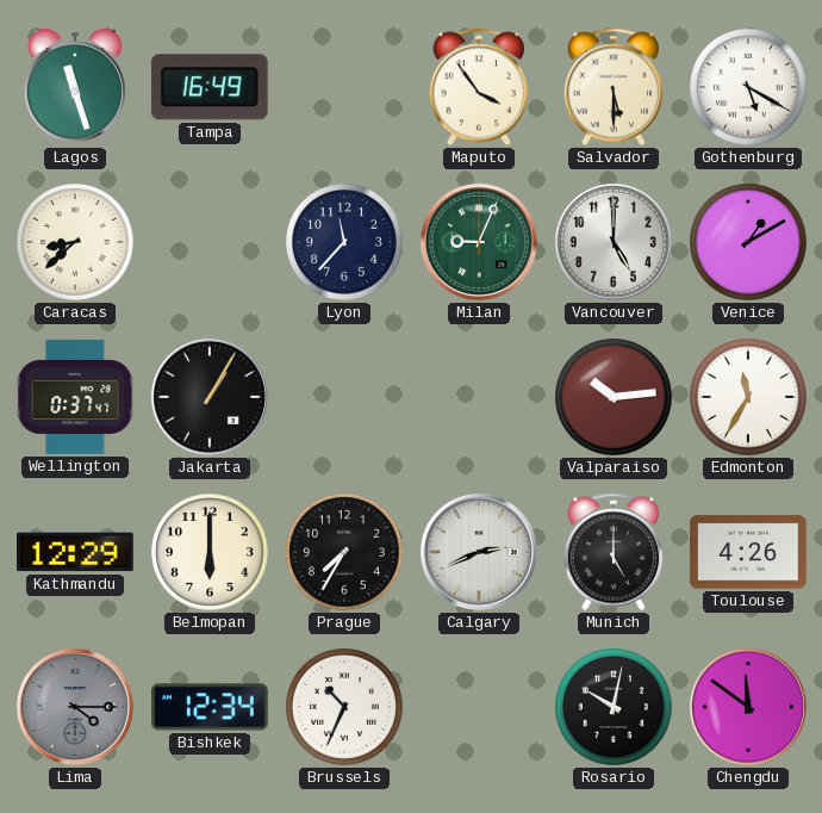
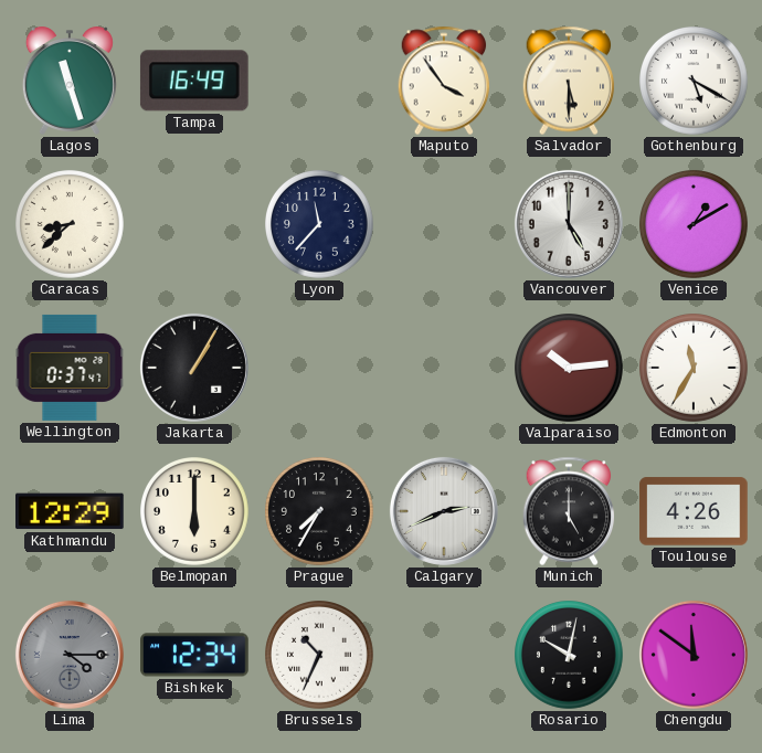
Milan: 9:04 -> none (479, 242)
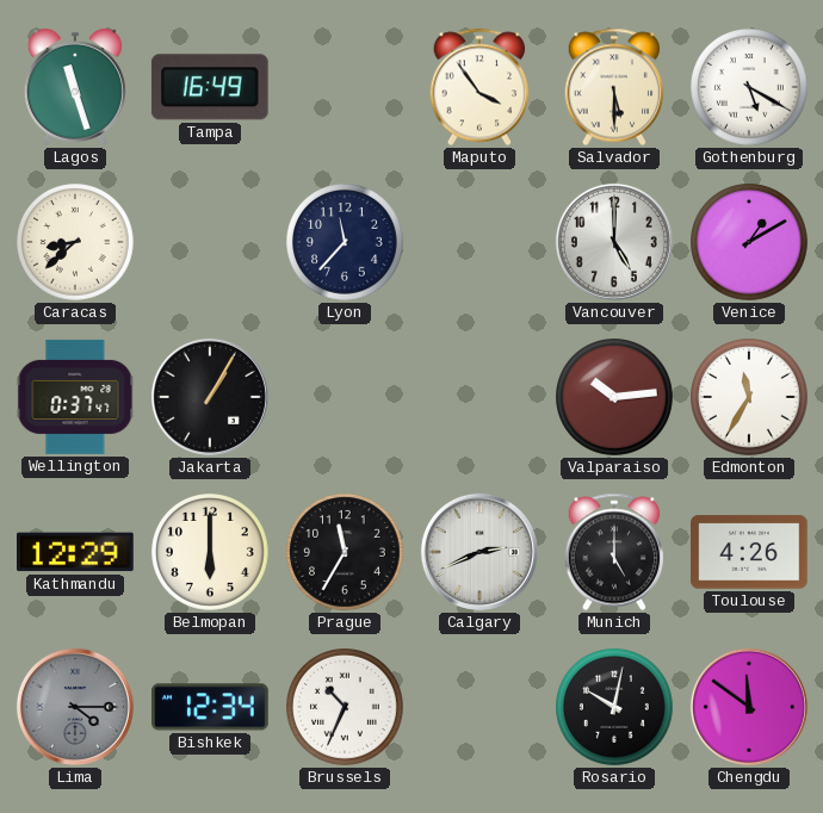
Prague: 7:35 -> 11:35 (346, 553)
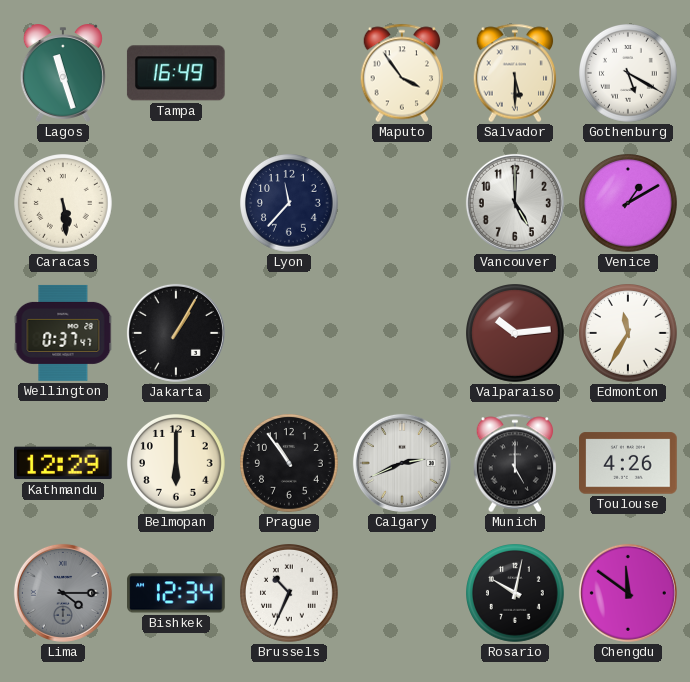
Caracas: 8:38 -> 5:29 (64, 204)
Prague: 11:35 -> 10:54 (290, 464)
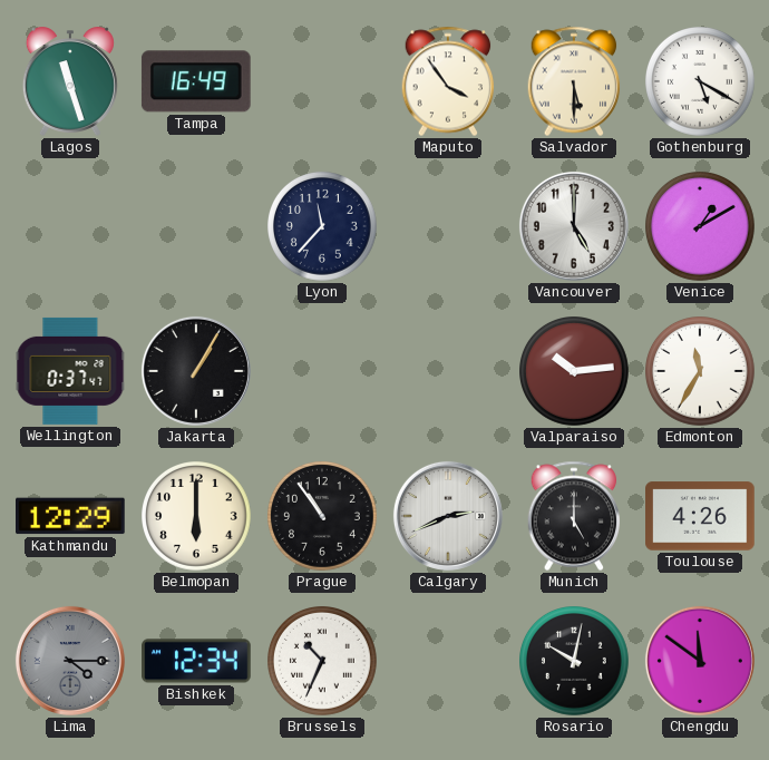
Caracas: 5:29 -> none (64, 204)
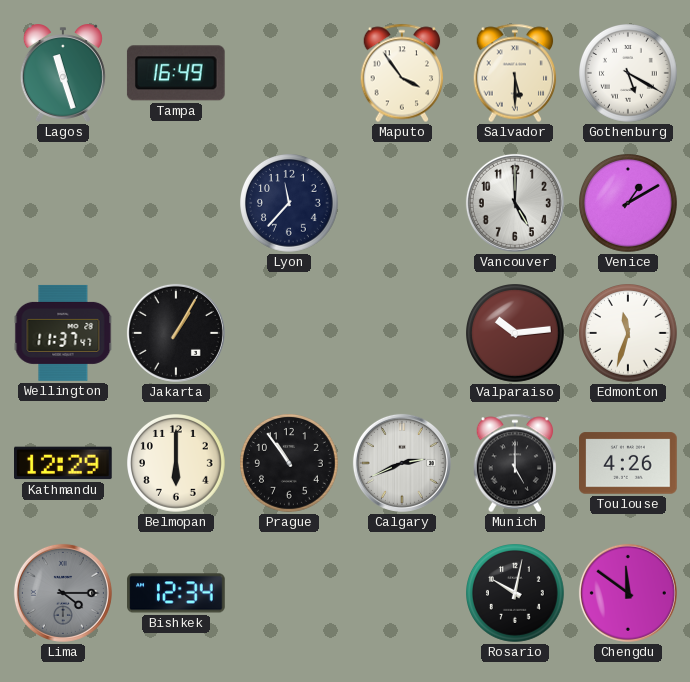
Wellington: 0:37 -> 11:37 (63, 333)
Edmonton: 11:35 -> 11:33 (629, 334)
Brussels: 10:34 -> none (323, 662)
